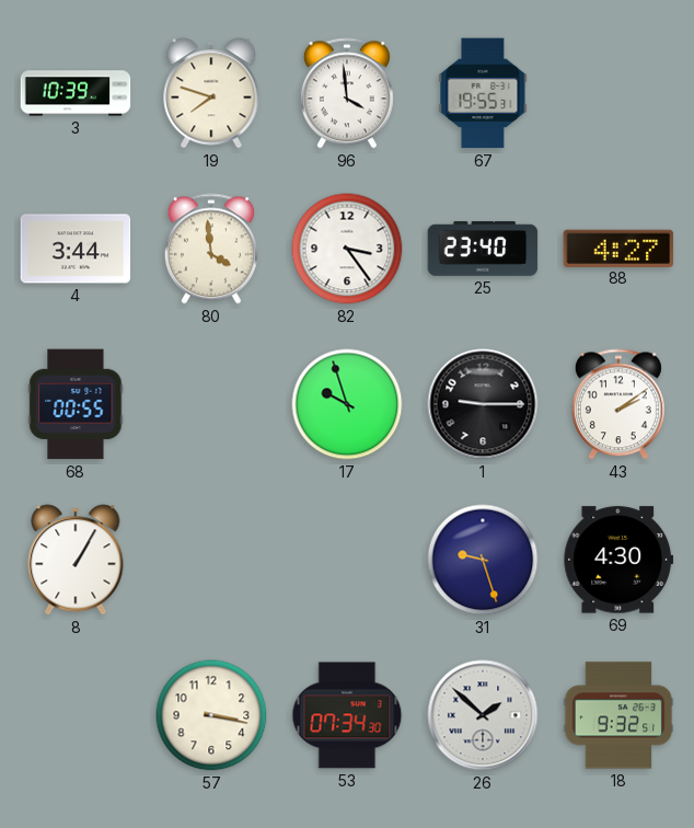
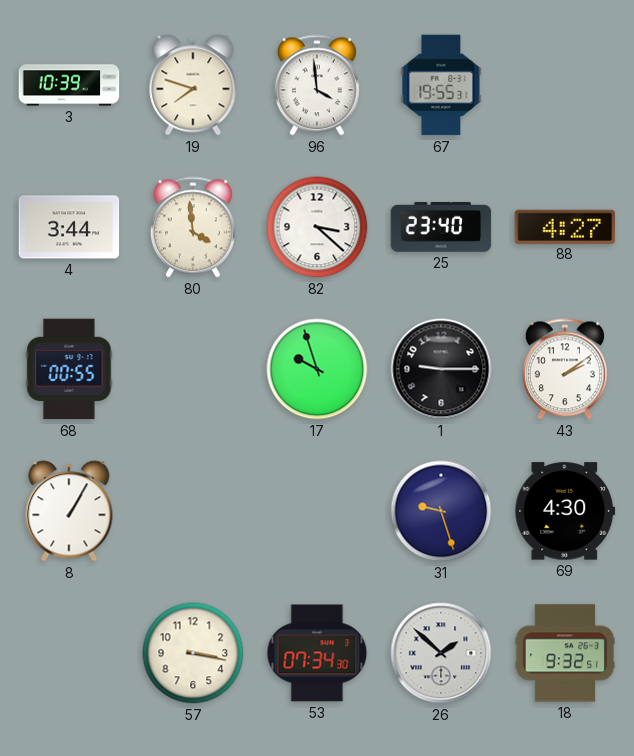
82: 3:24 -> 3:22 (317, 227)
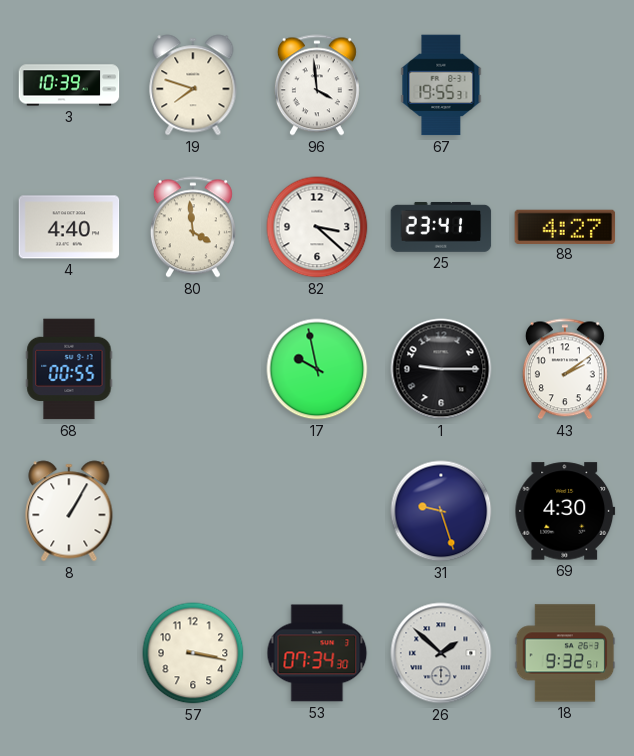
4: 3:44 -> 4:40 (69, 227)
25: 23:40 -> 23:41 (441, 227)
17: 9:57 -> 9:58 (317, 369)
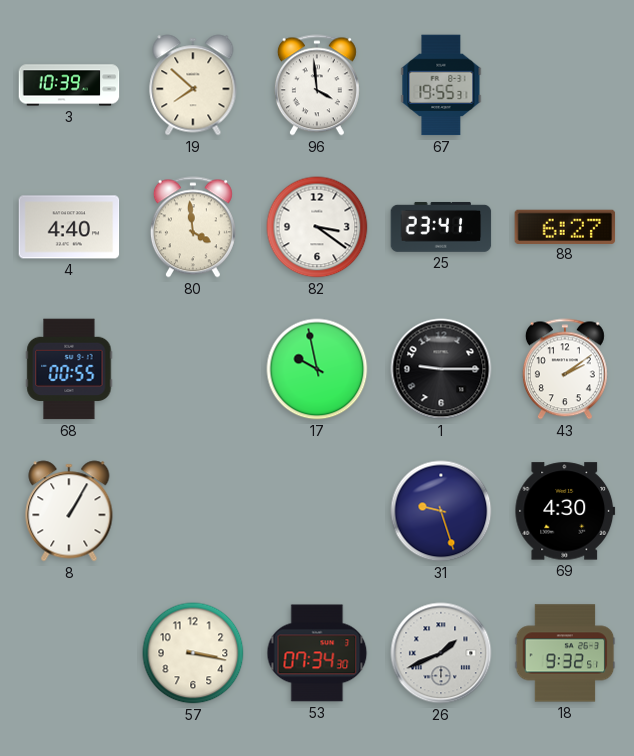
19: 7:48 -> 7:52 (193, 85)
82: 3:22 -> 3:21 (317, 227)
88: 4:27 -> 6:27 (565, 226)
26: 1:52 -> 1:41 (441, 653)
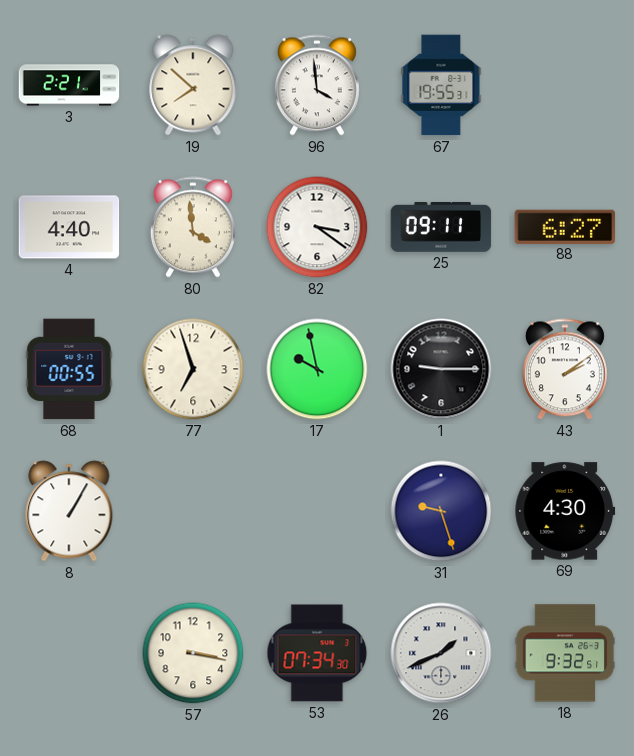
3: 10:39 -> 2:21 (69, 85)
25: 23:41 -> 09:11 (441, 227)
77: none -> 6:57 (193, 369)
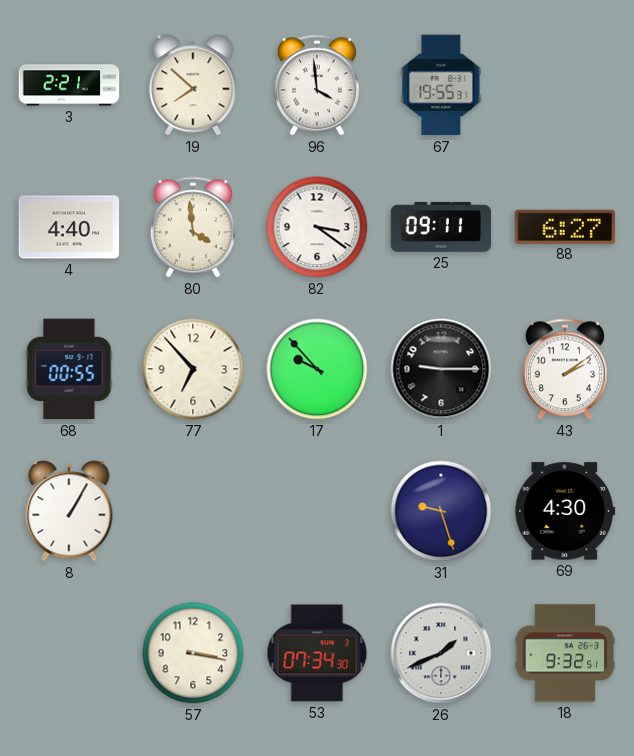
77: 6:57 -> 6:53 (193, 369)
17: 9:58 -> 9:53 (317, 369)
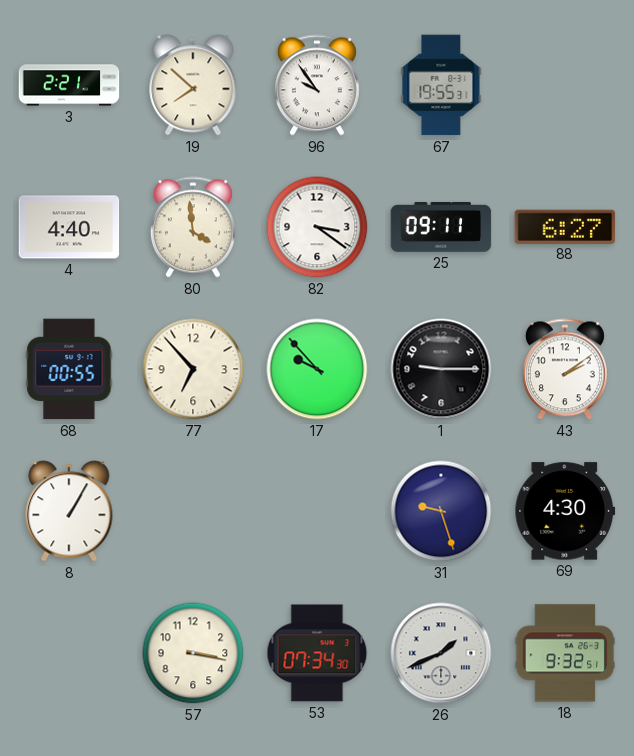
96: 3:59 -> 9:54 (317, 85)
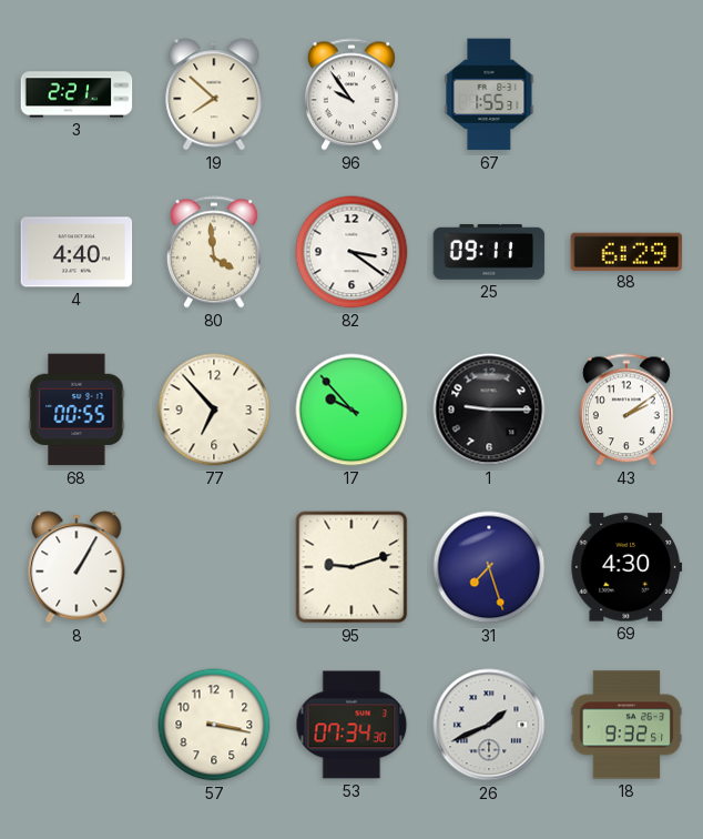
67: 19:55 -> 1:55 (489, 94)
88: 6:27 -> 6:29 (626, 251)
95: none -> 9:12 (351, 567)
31: 9:27 -> 7:27 (489, 567)
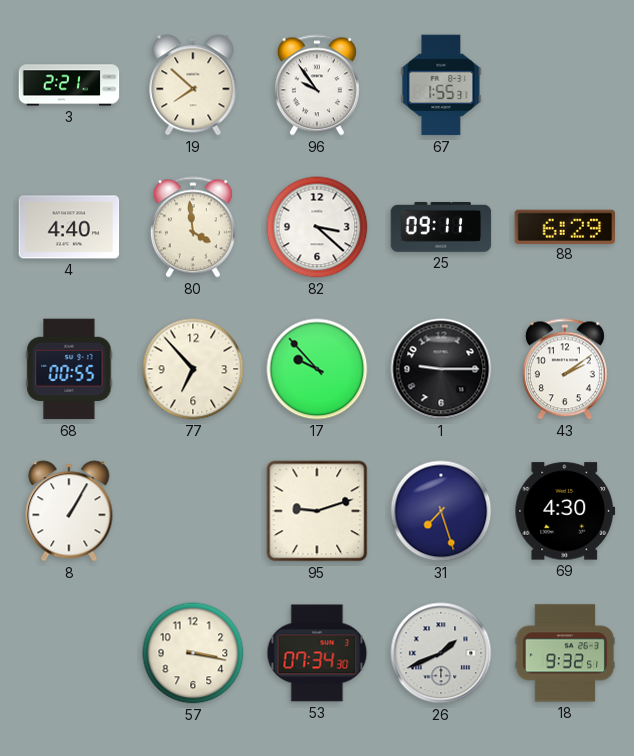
82: 3:21 -> 3:22 (317, 227)
